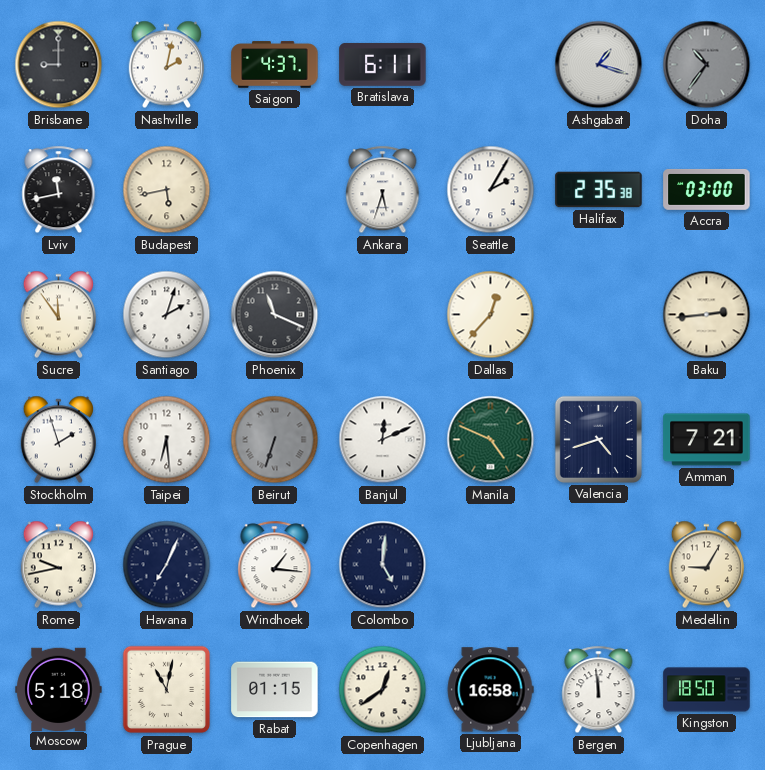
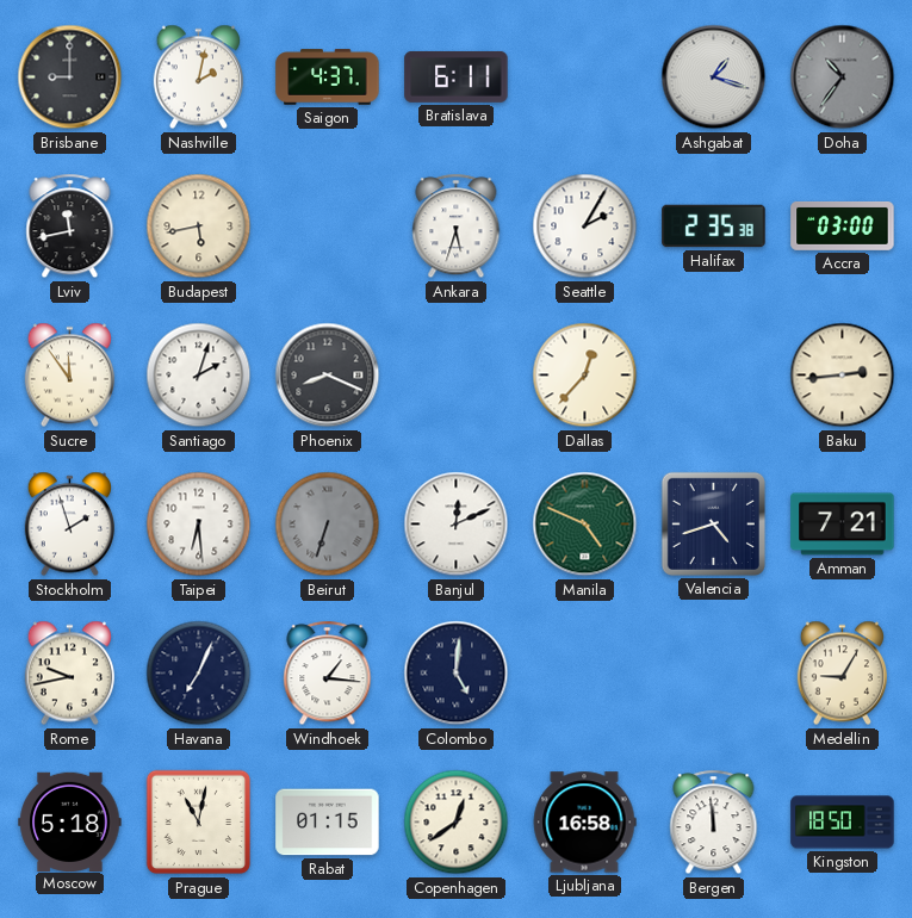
Phoenix: 11:19 -> 8:19 (328, 376)
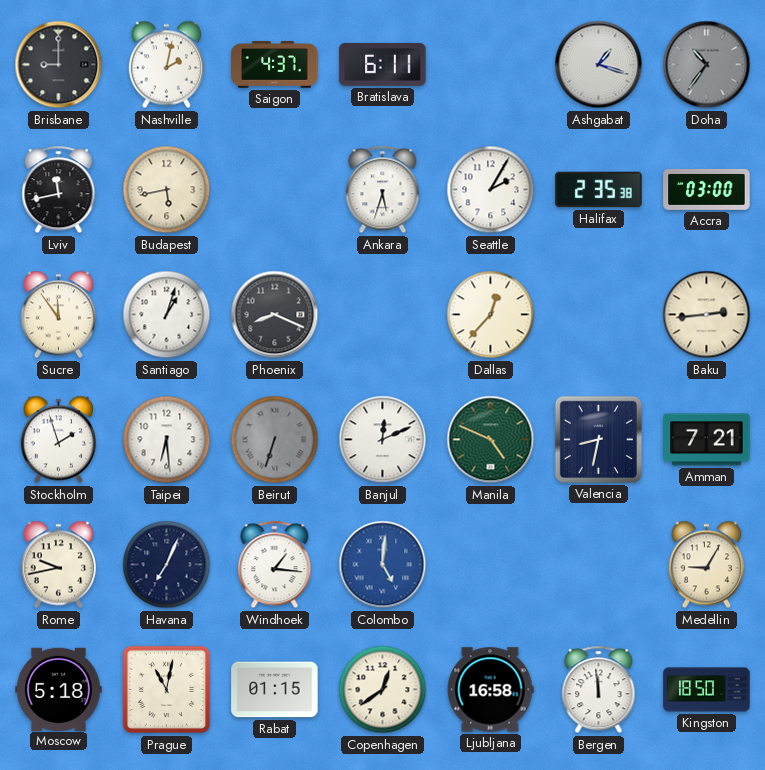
Santiago: 2:03 -> 1:03 (167, 315)
Valencia: 4:42 -> 8:32 (598, 439)
Colombo dial: navy -> blue (383, 565)
